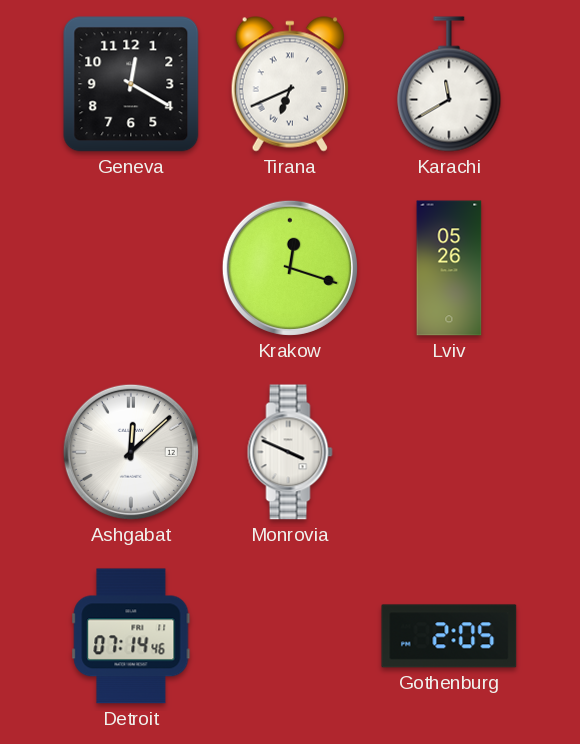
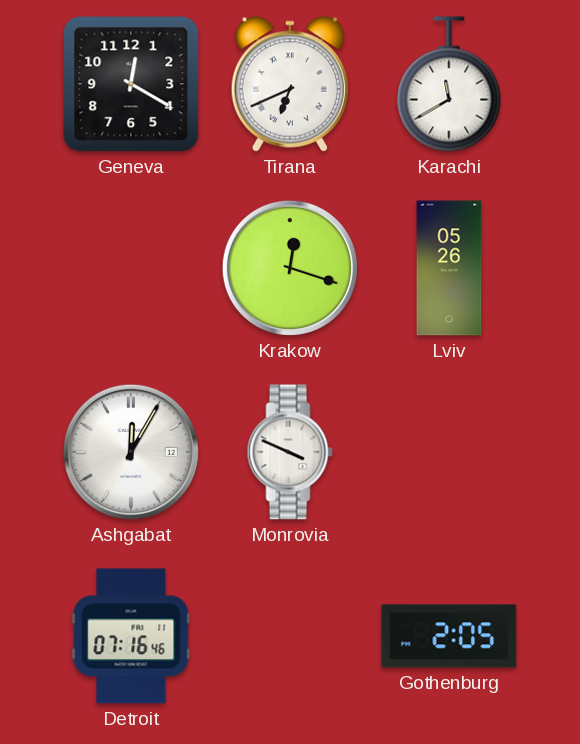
Ashgabat: 12:08 -> 12:05 (131, 452)
Detroit: 07:14 -> 07:16 (131, 636)
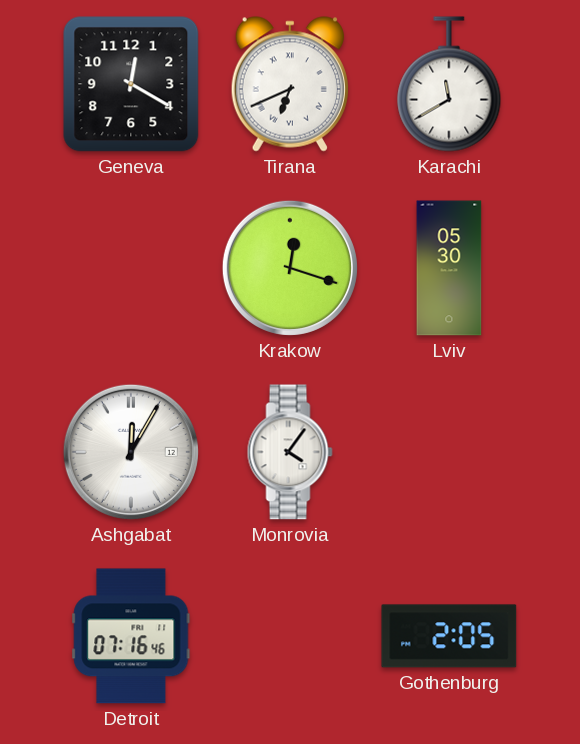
Lviv: 05:26 -> 05:30 (449, 268)
Monrovia: 3:49 -> 4:06 (290, 452)
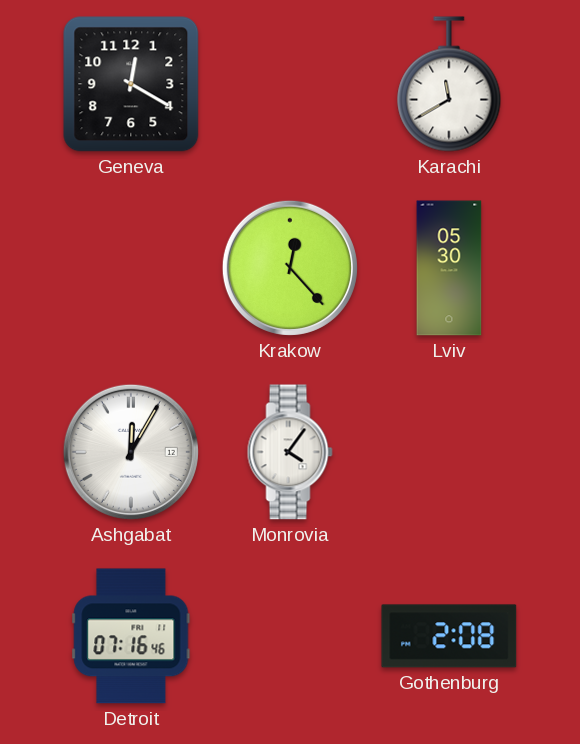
Tirana: 6:41 -> none (290, 84)
Krakow: 12:18 -> 12:23 (290, 268)
Gothenburg: 2:05 -> 2:08 (449, 636)
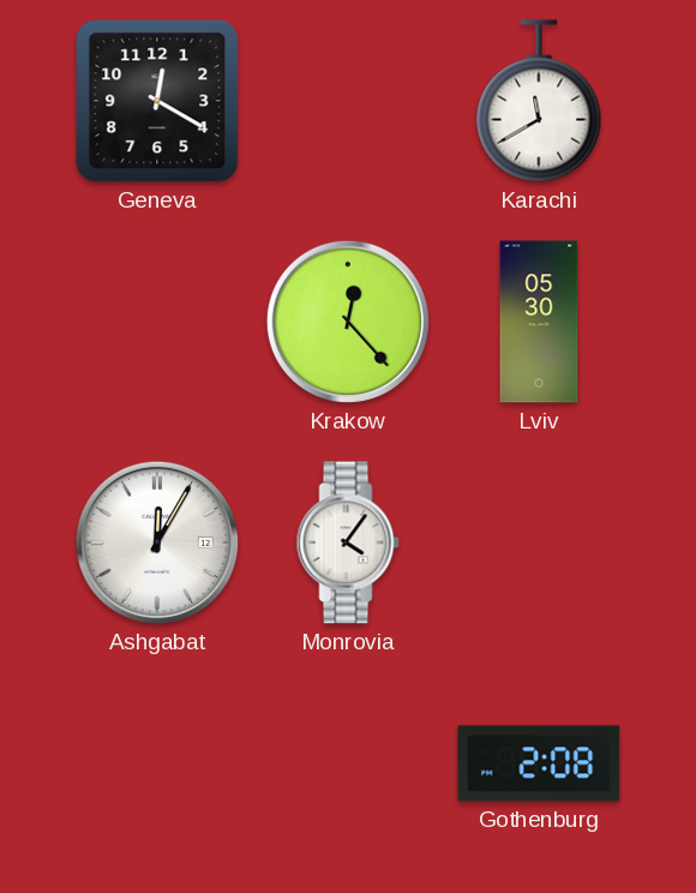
Detroit: 07:16 -> none (131, 636)
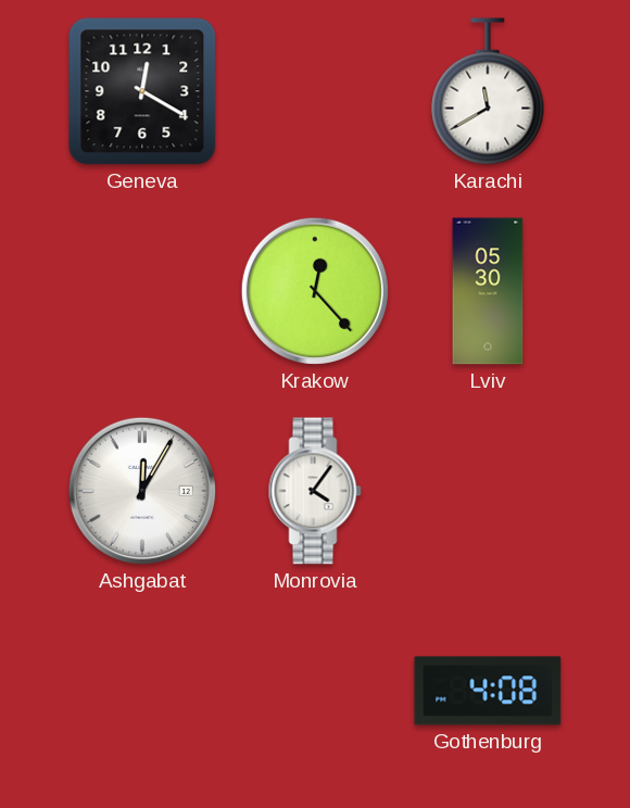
Gothenburg: 2:08 -> 4:08 (488, 691)
